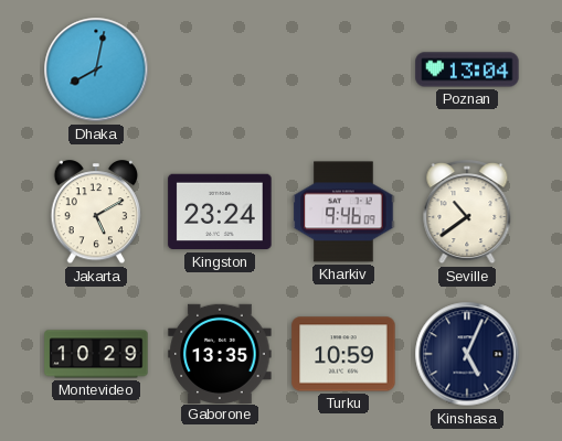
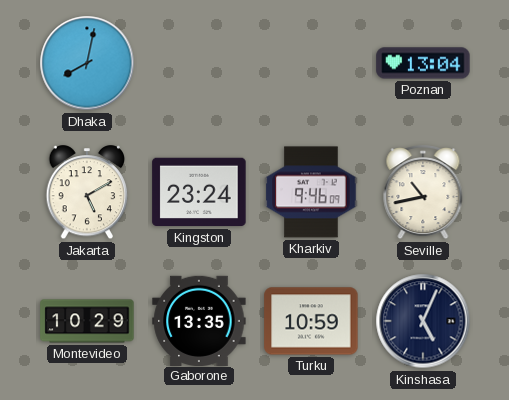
Seville: 10:39 -> 10:43 (423, 193)
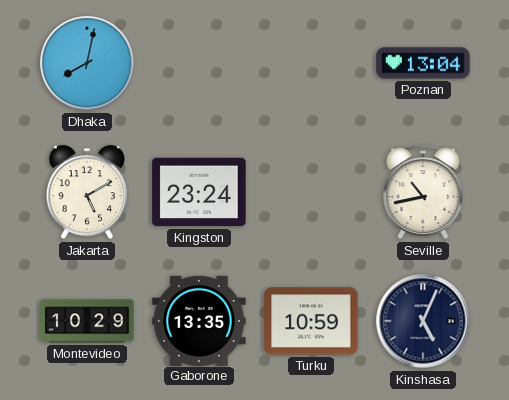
Kharkiv: 9:46 -> none (311, 192)
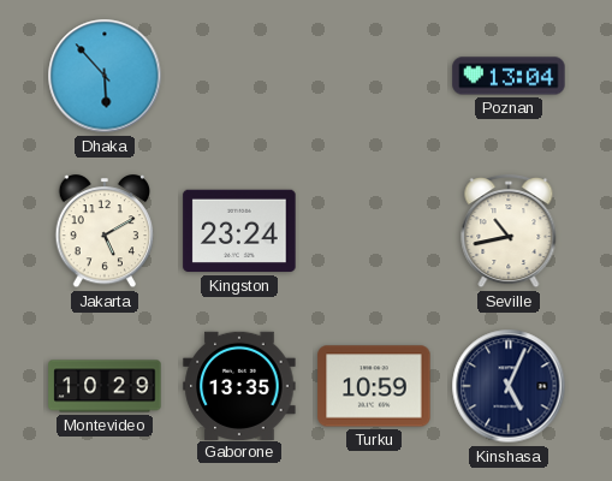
Dhaka: 8:02 -> 5:53 (105, 76)
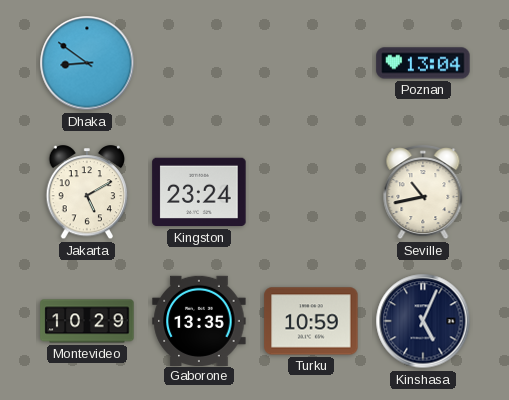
Dhaka: 5:53 -> 8:51 (87, 63)
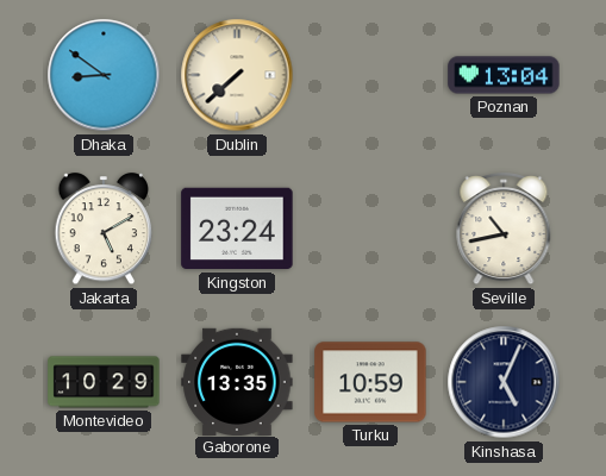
Dublin: none -> 7:38 (237, 75)
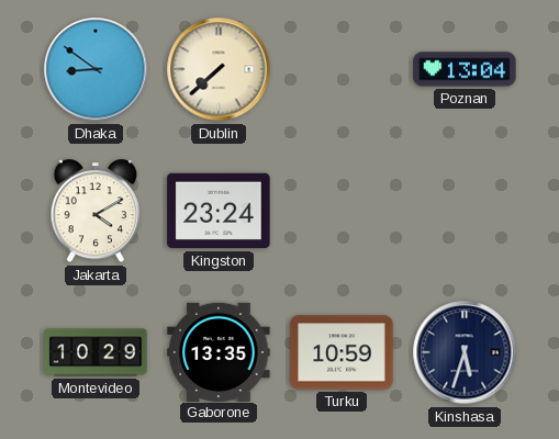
Jakarta: 5:10 -> 4:10 (96, 212)
Seville: 10:43 -> none (504, 230)
Kinshasa: 5:04 -> 5:33 (465, 352)
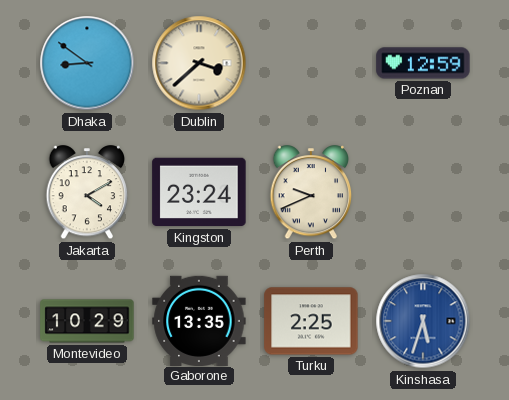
Dublin: 7:38 -> 3:38 (199, 63)
Poznan: 13:04 -> 12:59 (423, 63)
Perth: none -> 9:41 (311, 193)
Turku: 10:59 -> 2:25 (311, 321)
Kinshasa dial: navy -> blue (423, 321)
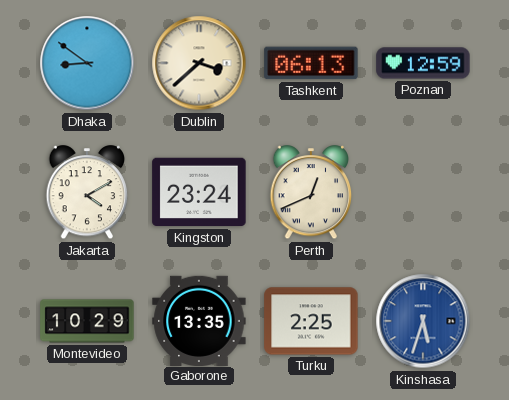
Tashkent: none -> 06:13 (311, 63)
Perth: 9:41 -> 12:41 (311, 193)
